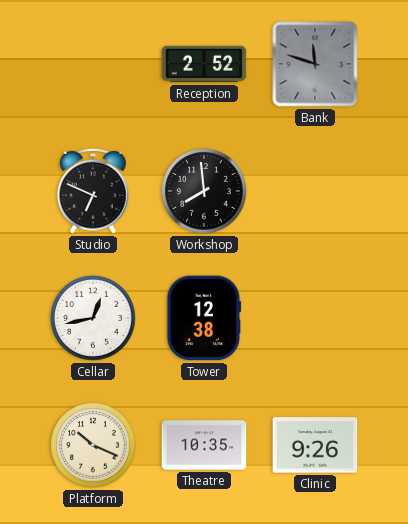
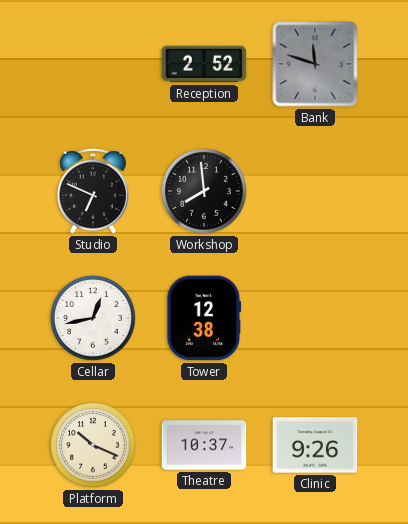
Theatre: 10:35 -> 10:37 (204, 445)
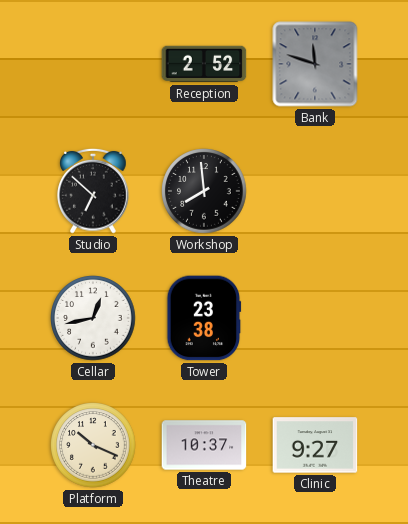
Studio: 6:49 -> 6:52 (93, 191)
Tower: 12:38 -> 23:38 (204, 318)
Clinic: 9:26 -> 9:27 (315, 445)
